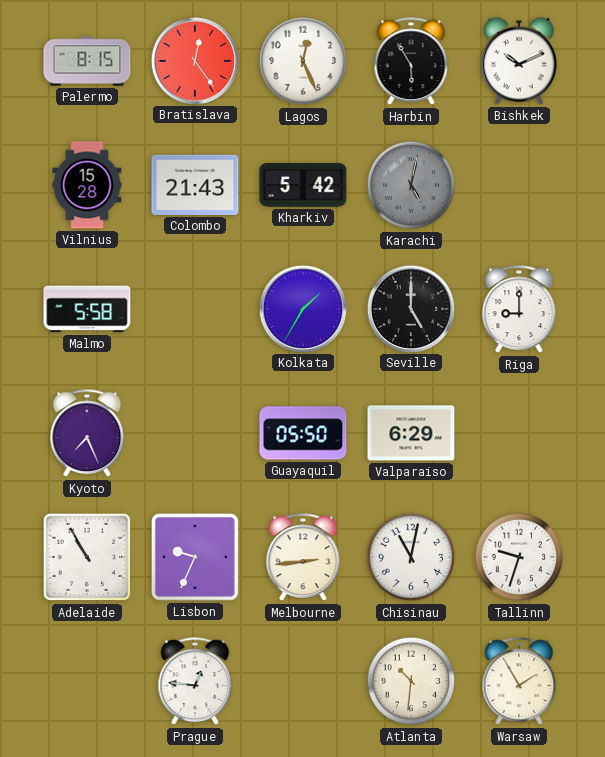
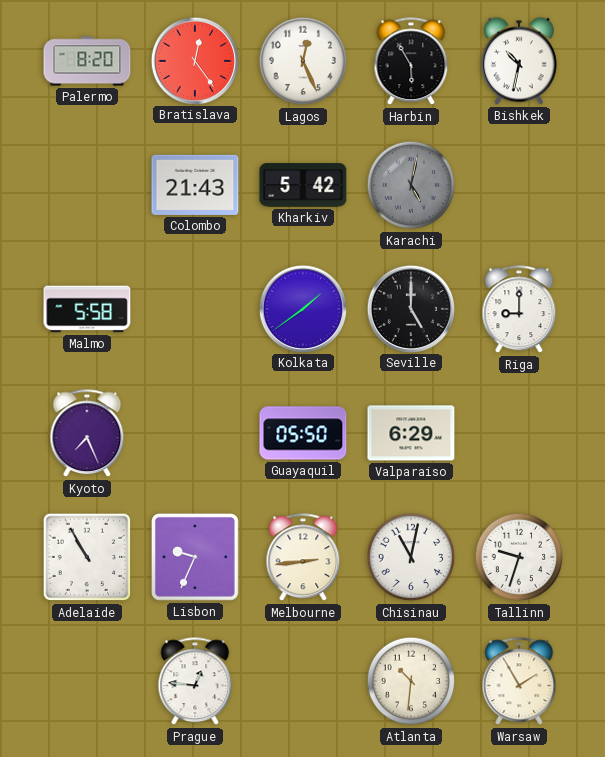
Palermo: 8:15 -> 8:20 (87, 61)
Bishkek: 10:11 -> 10:32 (519, 61)
Vilnius: 15:28 -> none (87, 185)
Kolkata: 1:35 -> 1:39 (302, 308)
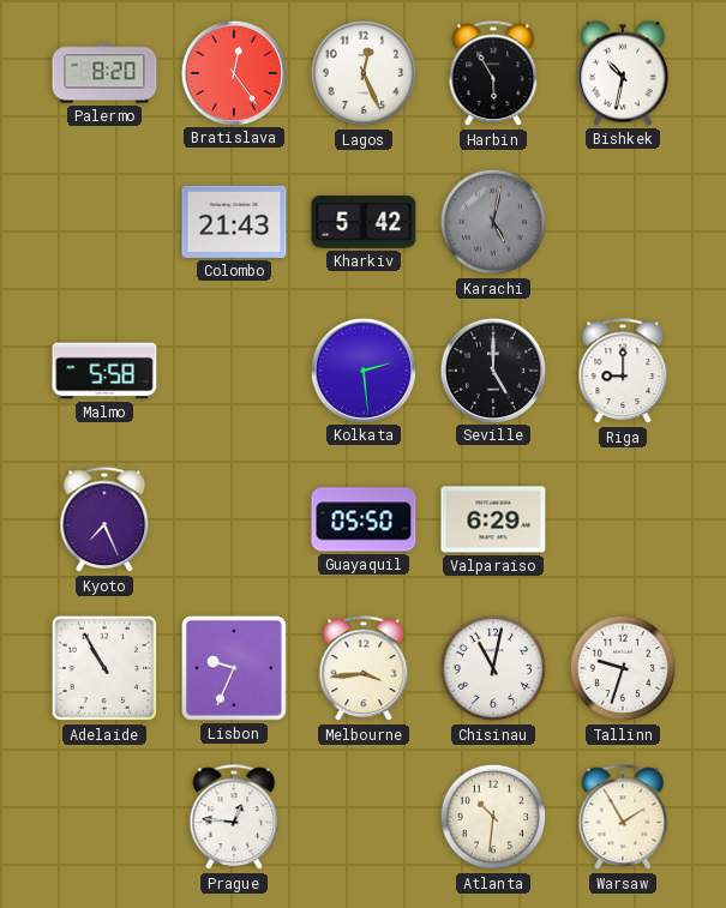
Kolkata: 1:39 -> 2:29 (362, 369)
Melbourne: 2:44 -> 3:44 (364, 669)
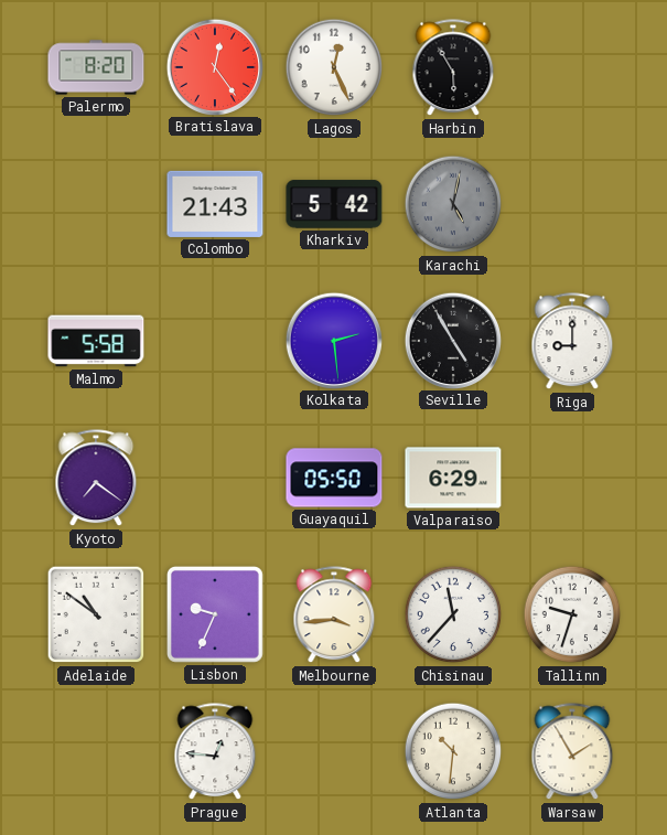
Bishkek: 10:32 -> none (623, 73)
Seville: 5:00 -> 4:55 (452, 340)
Kyoto: 7:26 -> 7:21 (96, 479)
Adelaide: 10:55 -> 10:51 (96, 614)
Chisinau: 11:02 -> 11:37 (453, 614)
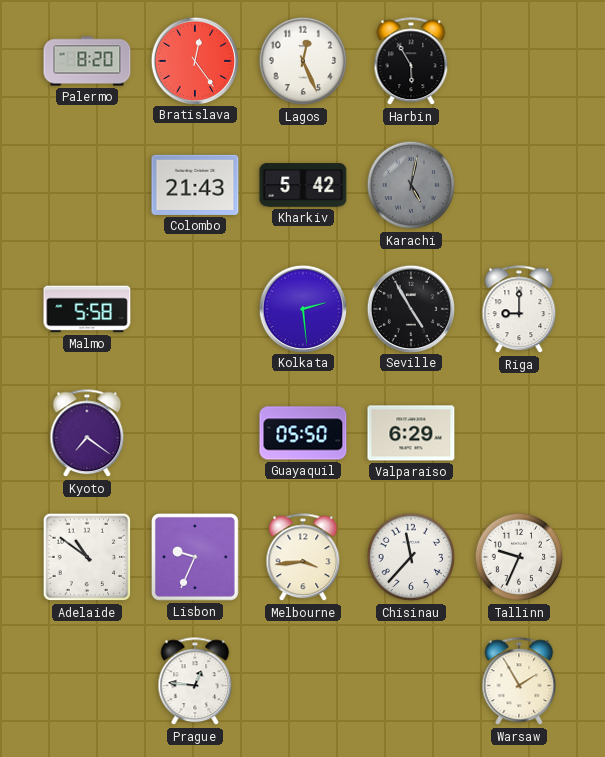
Tallinn: 9:33 -> 9:34 (519, 557)
Atlanta: 10:31 -> none (453, 751)
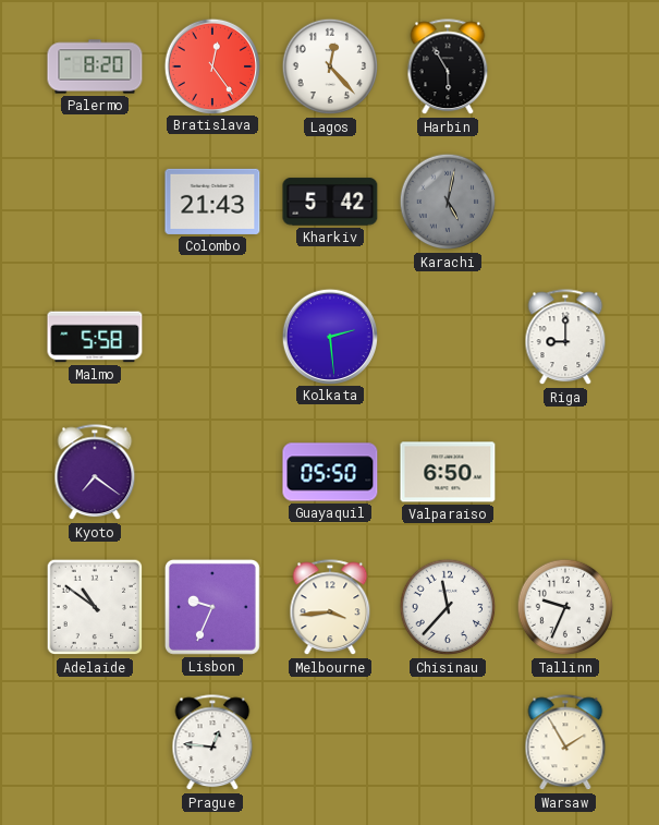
Lagos: 12:26 -> 12:23 (330, 66)
Seville: 4:55 -> none (410, 308)
Valparaiso: 6:29 -> 6:50 (448, 472)
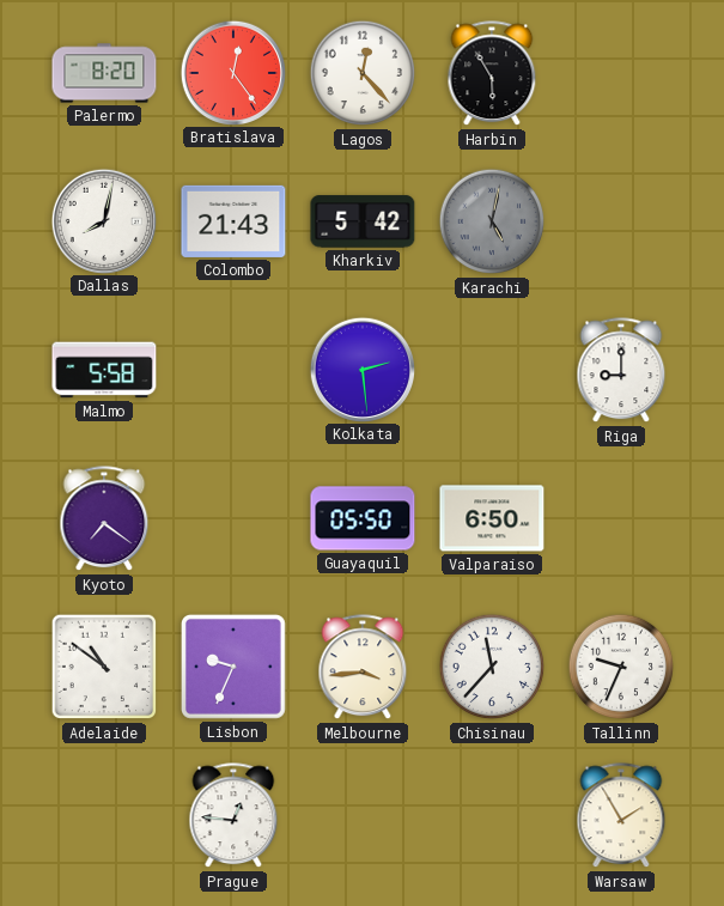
Dallas: none -> 8:02 (103, 220)
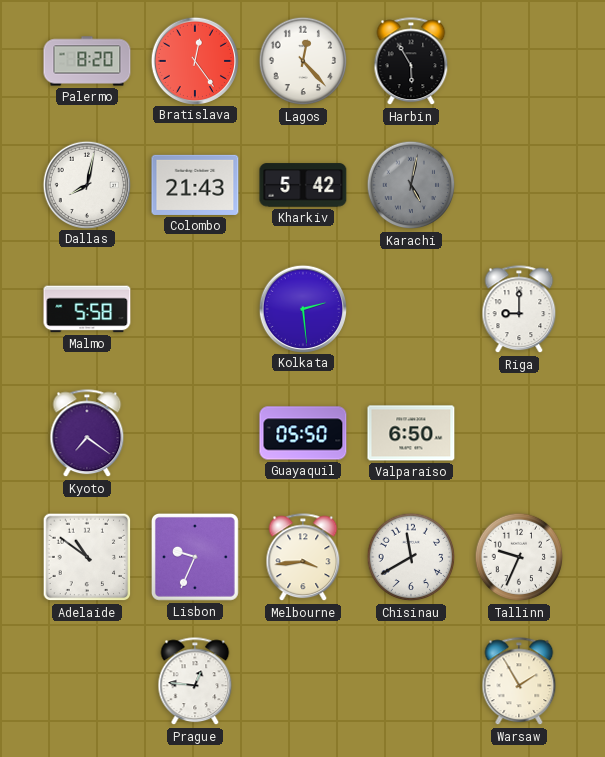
Chisinau: 11:37 -> 11:40 (411, 557)
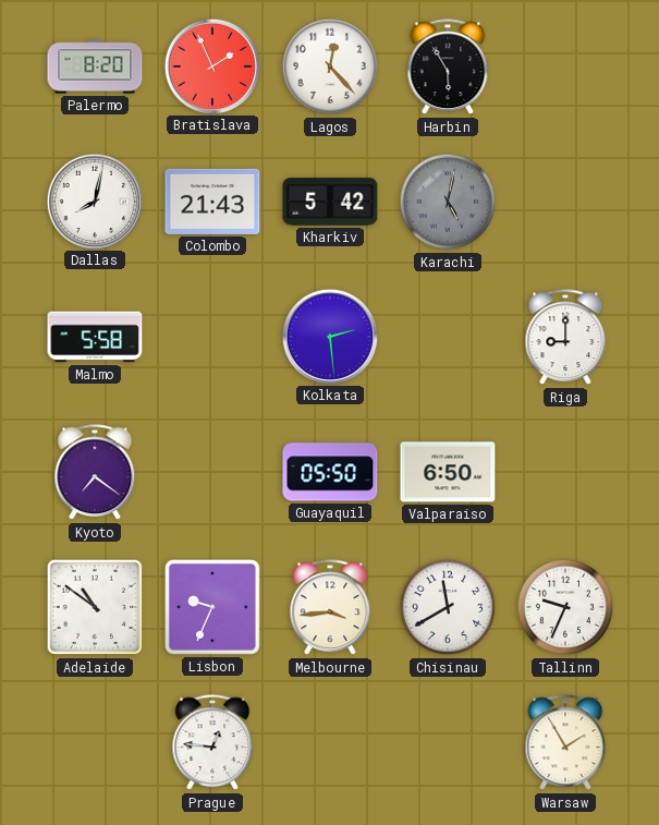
Bratislava: 12:24 -> 1:56 (211, 65)
